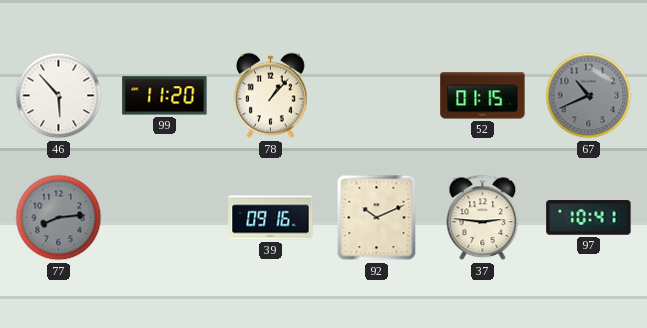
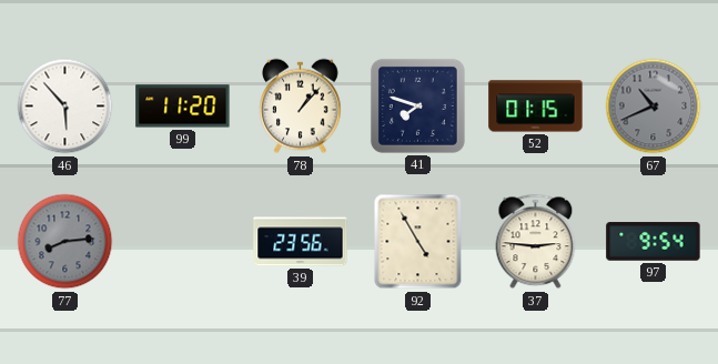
41: none -> 7:48 (417, 105)
39: 09:16 -> 23:56 (301, 242)
92: 10:11 -> 4:55 (418, 242)
97: 10:41 -> 9:54 (654, 242)
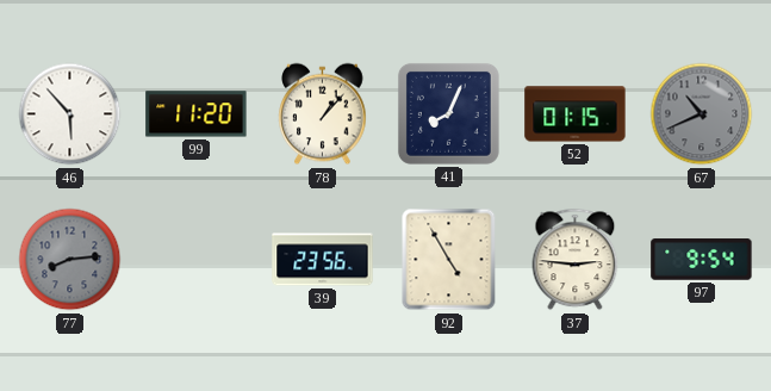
41: 7:48 -> 8:04 (448, 113)
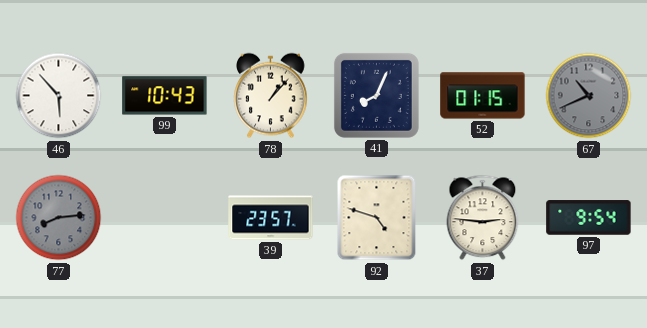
99: 11:20 -> 10:43 (165, 96)
39: 23:56 -> 23:57 (271, 218)
92: 4:55 -> 4:48 (377, 218)
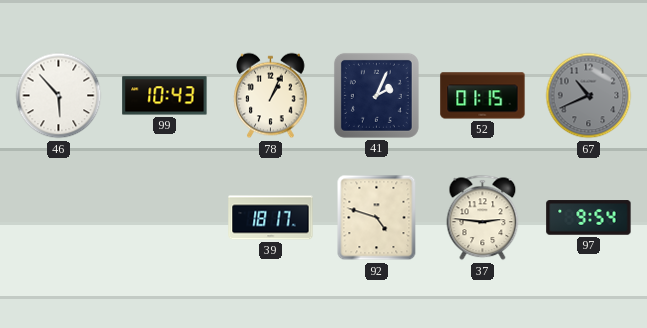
78: 1:07 -> 1:04 (271, 96)
41: 8:04 -> 2:04 (376, 95)
77: 8:14 -> none (59, 218)
39: 23:57 -> 18:17 (271, 218)
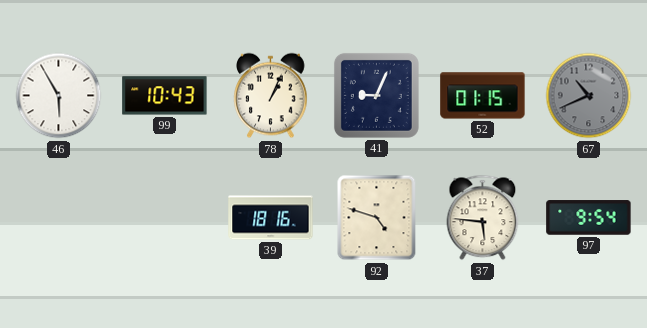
46: 5:53 -> 5:55 (59, 96)
41: 2:04 -> 9:04 (376, 95)
39: 18:17 -> 18:16 (271, 218)
37: 2:46 -> 5:46 (483, 218)
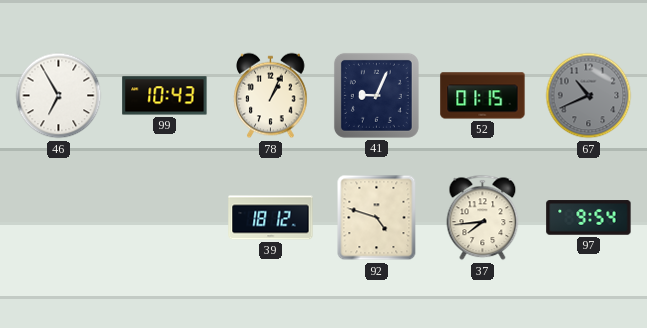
46: 5:55 -> 6:55 (59, 96)
39: 18:16 -> 18:12 (271, 218)
37: 5:46 -> 7:44 (483, 218)
